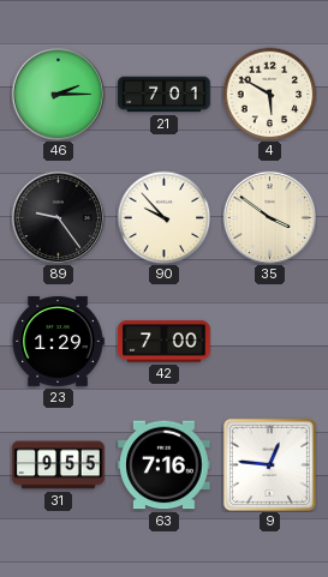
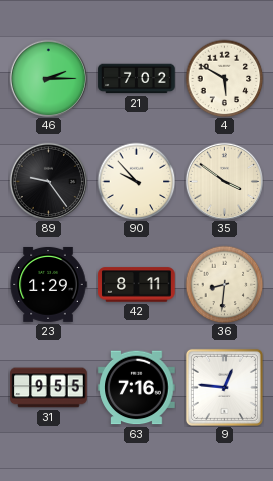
21: 7:01 -> 7:02 (137, 79)
42: 7:00 -> 8:11 (137, 285)
36: none -> 8:31 (224, 284)
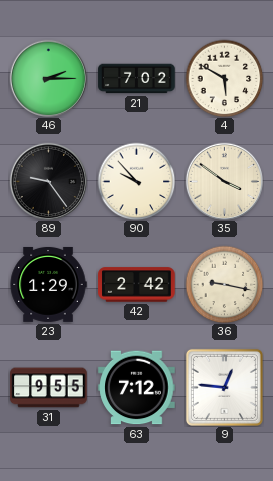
42: 8:11 -> 2:42 (137, 285)
36: 8:31 -> 9:17 (224, 284)
63: 7:16 -> 7:12 (137, 388)
